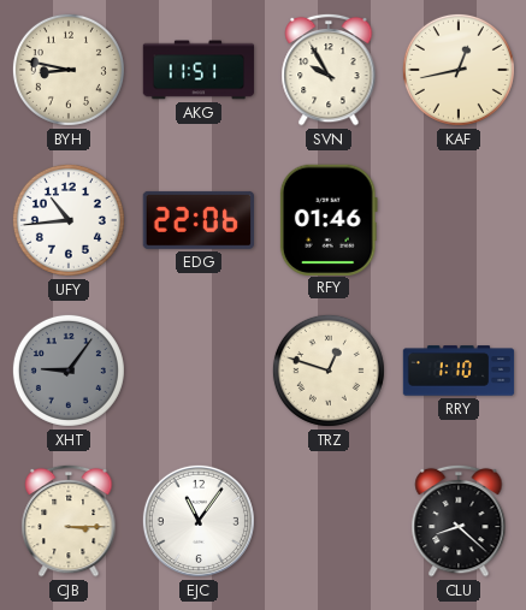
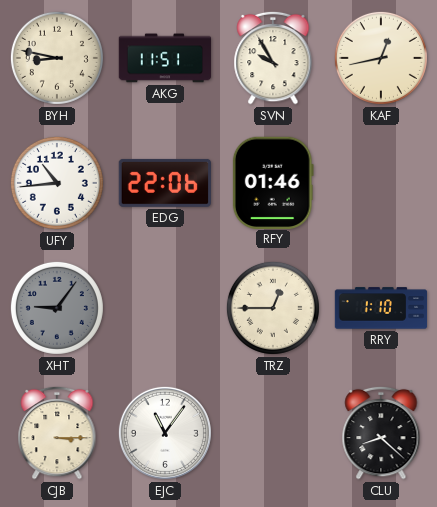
TRZ: 12:48 -> 12:45 (273, 308)
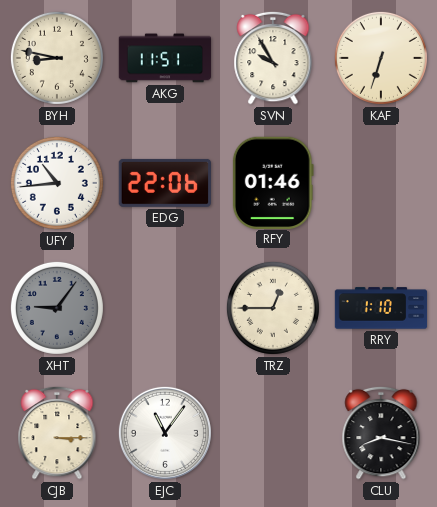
KAF: 12:43 -> 6:33 (381, 58)
CLU: 8:22 -> 8:17 (381, 433)
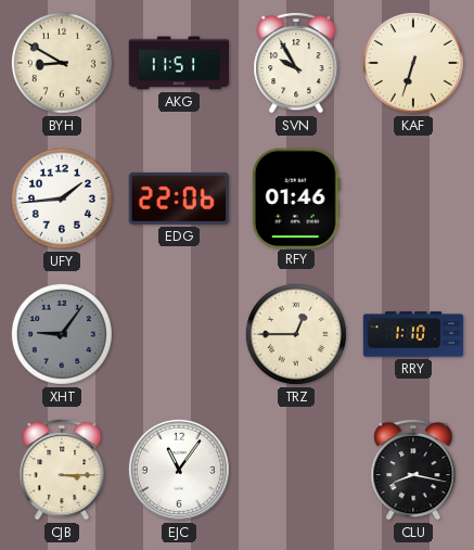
BYH: 8:47 -> 8:50 (62, 63)
UFY: 10:44 -> 1:44 (62, 199)
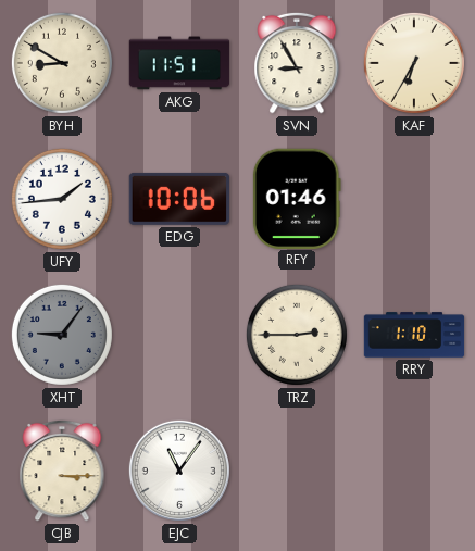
SVN: 9:55 -> 8:55 (297, 63)
KAF: 6:33 -> 6:35 (414, 63)
EDG: 22:06 -> 10:06 (178, 199)
TRZ: 12:45 -> 2:45 (297, 335)
CLU: 8:17 -> none (413, 470)
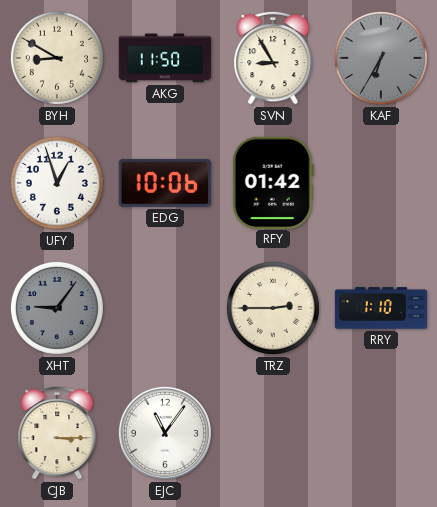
AKG: 11:51 -> 11:50 (165, 58)
KAF dial: cream -> grey (381, 58)
UFY: 1:44 -> 12:57 (57, 183)
RFY: 01:46 -> 01:42 (273, 182)
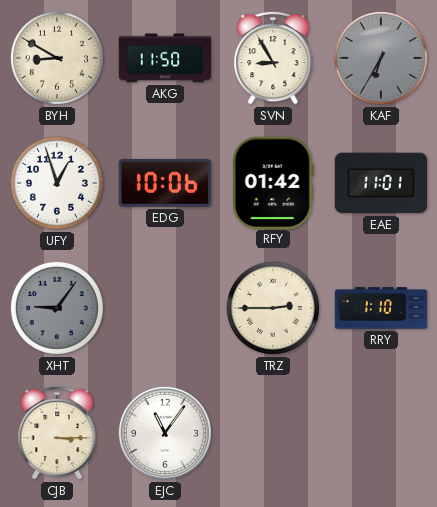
EAE: none -> 11:01 (380, 183)
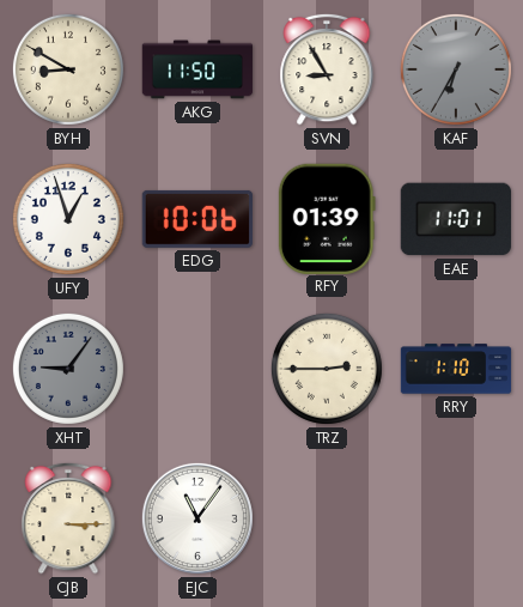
RFY: 01:42 -> 01:39 (327, 218)
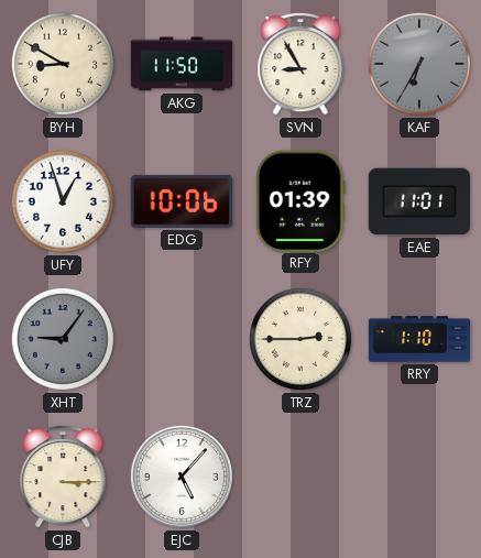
EJC: 11:06 -> 5:07 (182, 477)
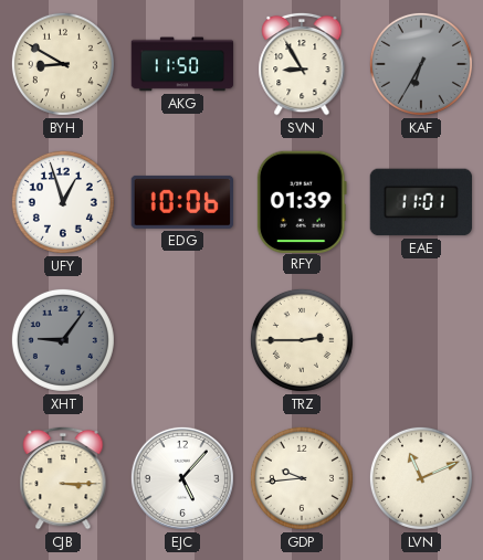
RRY: 1:10 -> none (419, 339)
GDP: none -> 9:44 (302, 478)
LVN: none -> 11:11 (421, 478)
